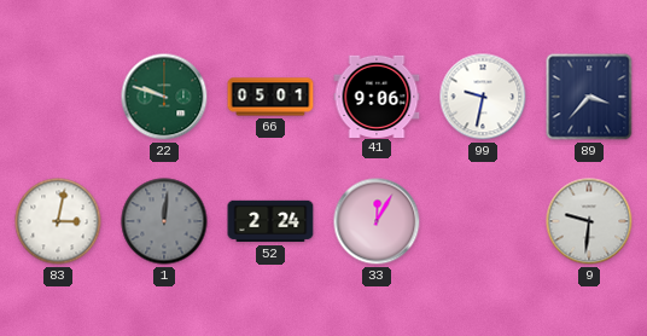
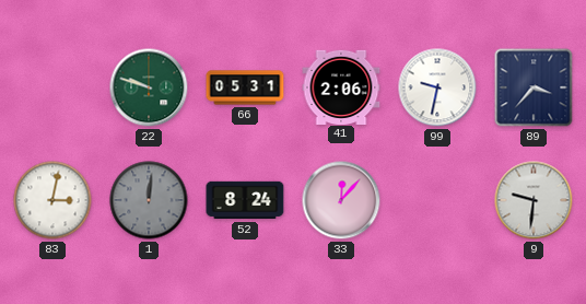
66: 05:01 -> 05:31 (245, 87)
41: 9:06 -> 2:06 (341, 86)
52: 2:24 -> 8:24 (245, 200)
33: 12:05 -> 12:07 (341, 200)
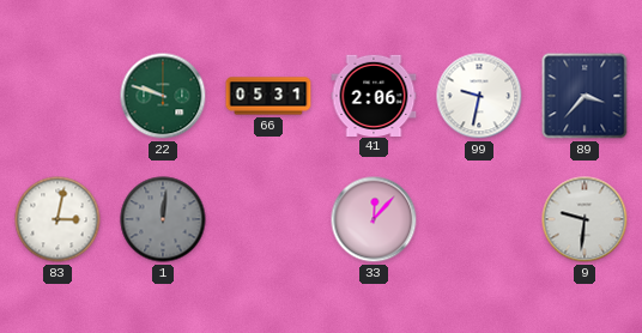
52: 8:24 -> none (245, 200)
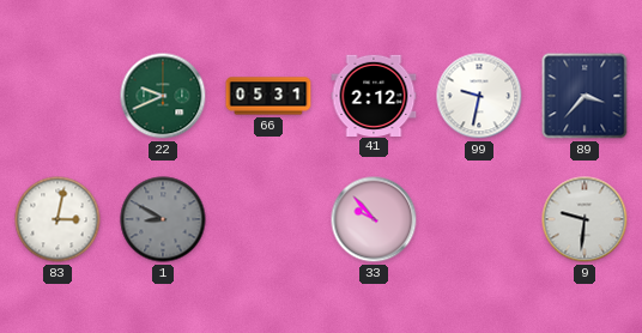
22: 9:48 -> 9:41 (163, 96)
41: 2:06 -> 2:12 (374, 95)
1: 12:01 -> 8:50 (163, 219)
33: 12:07 -> 9:53 (374, 219)
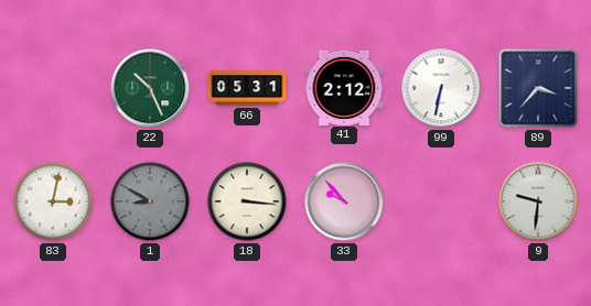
22: 9:41 -> 10:26 (150, 88)
99: 9:32 -> 6:32 (441, 88)
18: none -> 3:16 (247, 201)
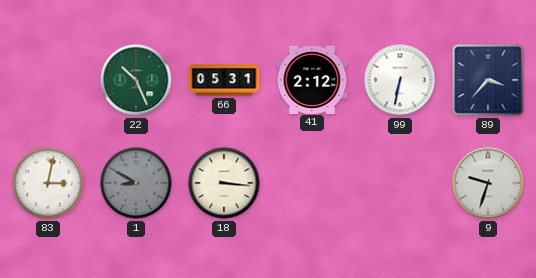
33: 9:53 -> none (344, 201)
9: 9:31 -> 9:33 (488, 183)
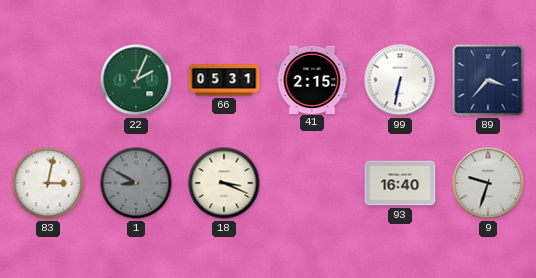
22: 10:26 -> 2:04 (136, 80)
41: 2:12 -> 2:15 (312, 79)
18: 3:16 -> 3:19 (224, 183)
93: none -> 16:40 (400, 183)
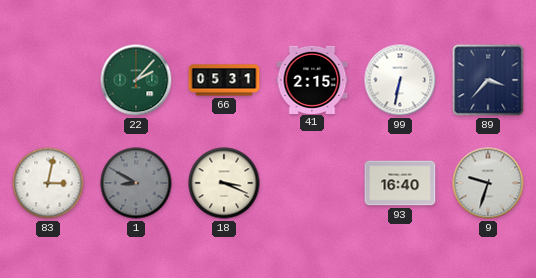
22: 2:04 -> 2:07 (136, 80)
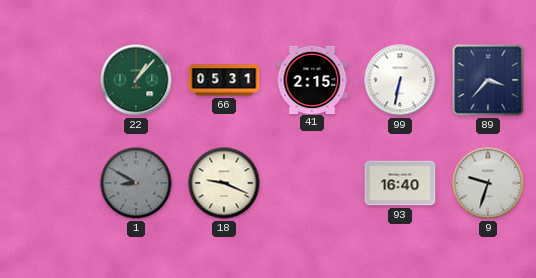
22: 2:07 -> 1:07 (136, 80)
83: 3:02 -> none (48, 183)
18: 3:19 -> 9:19 (224, 183)
